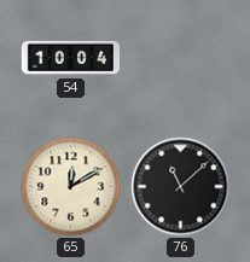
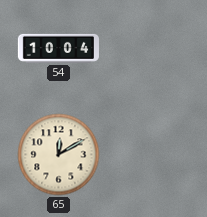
76: 11:08 -> none (181, 187)
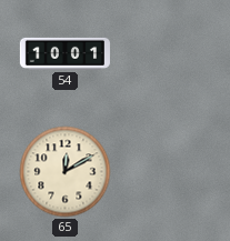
54: 10:04 -> 10:01 (64, 53)
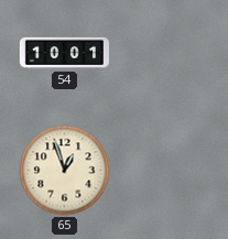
65: 12:10 -> 12:57 (65, 171)
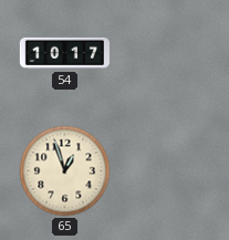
54: 10:01 -> 10:17 (64, 53)
